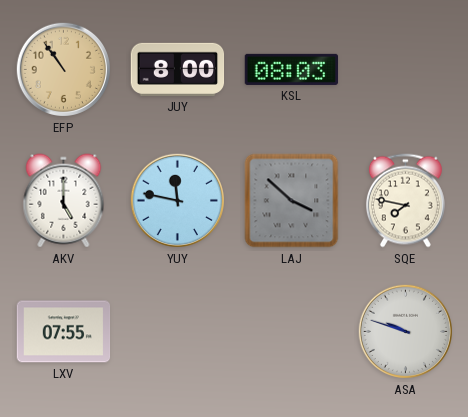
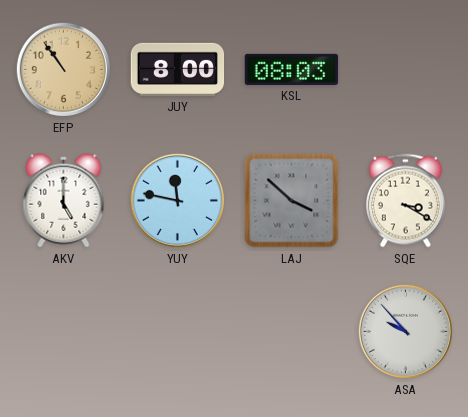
SQE: 7:47 -> 3:20 (405, 201)
LXV: 07:55 -> none (64, 332)
ASA: 9:48 -> 9:53 (405, 331)
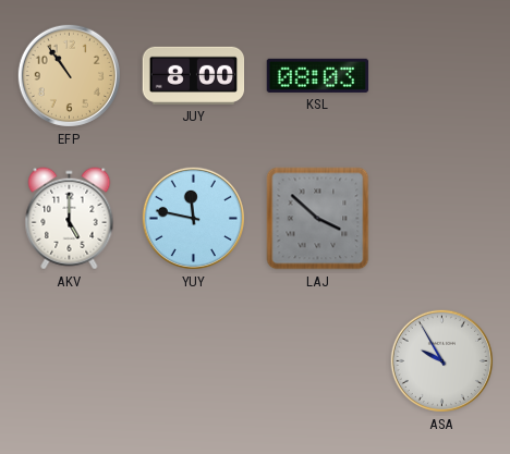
SQE: 3:20 -> none (405, 201)
ASA: 9:53 -> 9:55 (441, 360)
